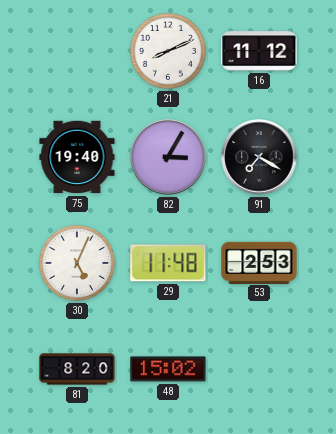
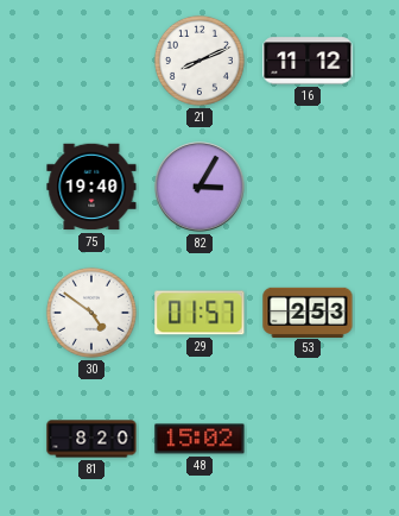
91: 7:20 -> none (259, 157)
30: 5:04 -> 4:51 (91, 313)
29: 11:48 -> 01:57 (199, 313)
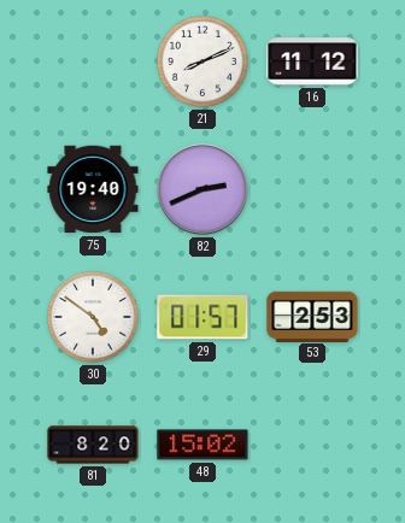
82: 3:05 -> 2:41 (202, 189)
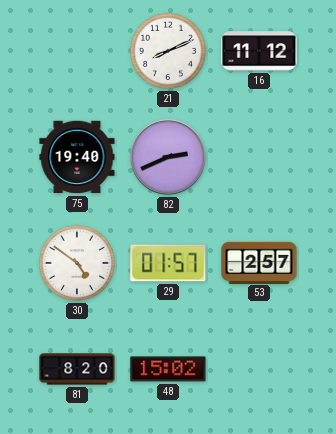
53: 2:53 -> 2:57 (259, 262)
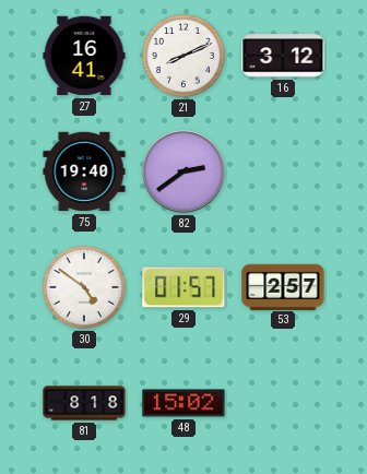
27: none -> 16:41 (84, 56)
16: 11:12 -> 3:12 (283, 56)
82: 2:41 -> 2:39 (183, 171)
81: 8:20 -> 8:18 (84, 403)
